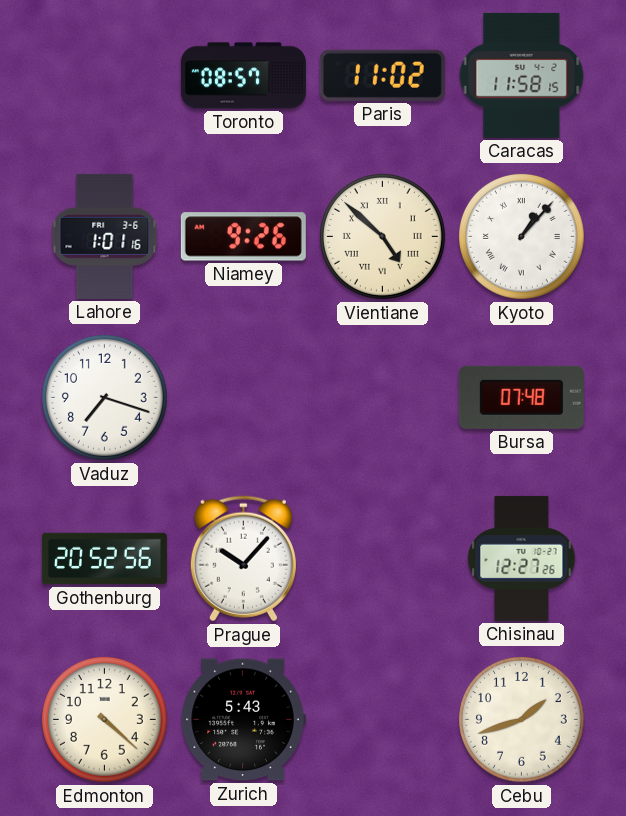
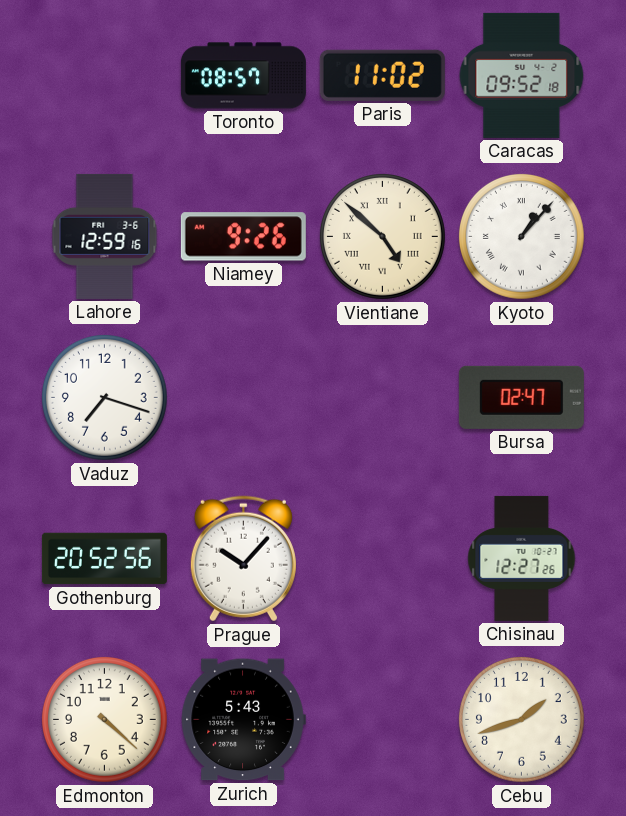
Caracas: 11:58 -> 09:52 (522, 75)
Lahore: 1:01 -> 12:59 (105, 236)
Bursa: 07:48 -> 02:47 (521, 397)
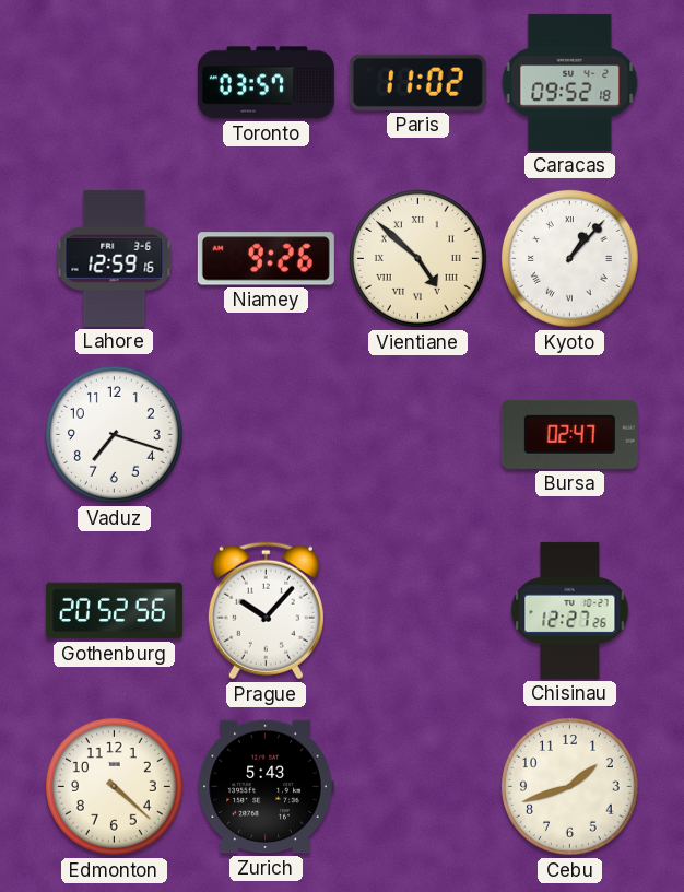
Toronto: 08:57 -> 03:57 (266, 83)
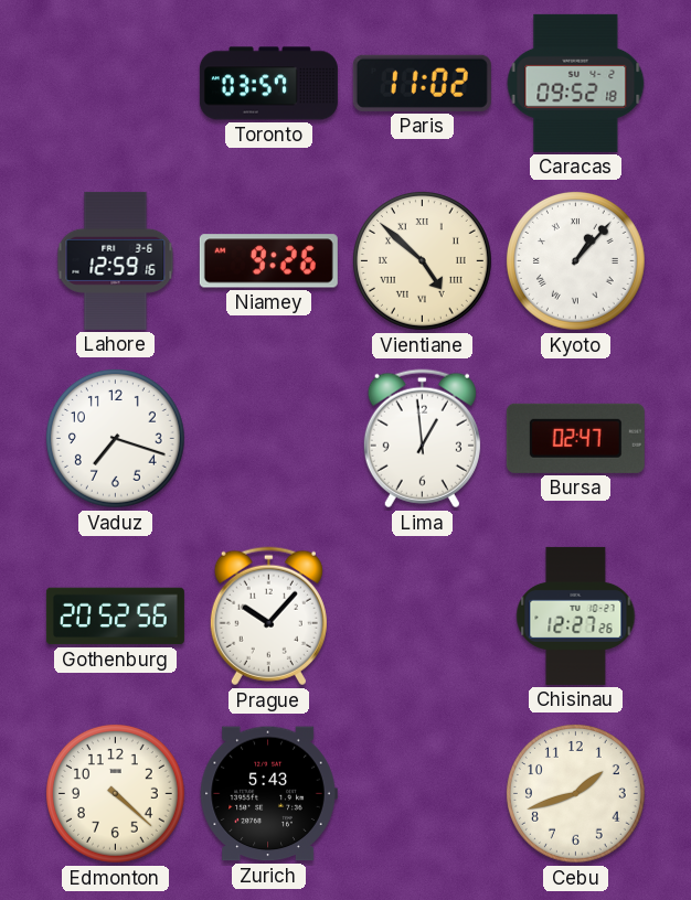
Lima: none -> 12:59 (422, 439)
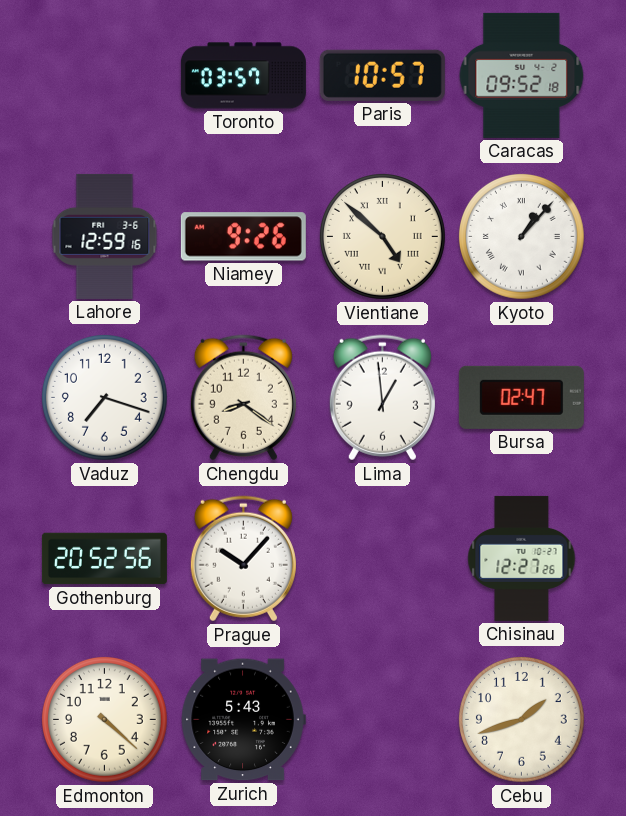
Paris: 11:02 -> 10:57 (382, 75)
Chengdu: none -> 8:21 (243, 398)
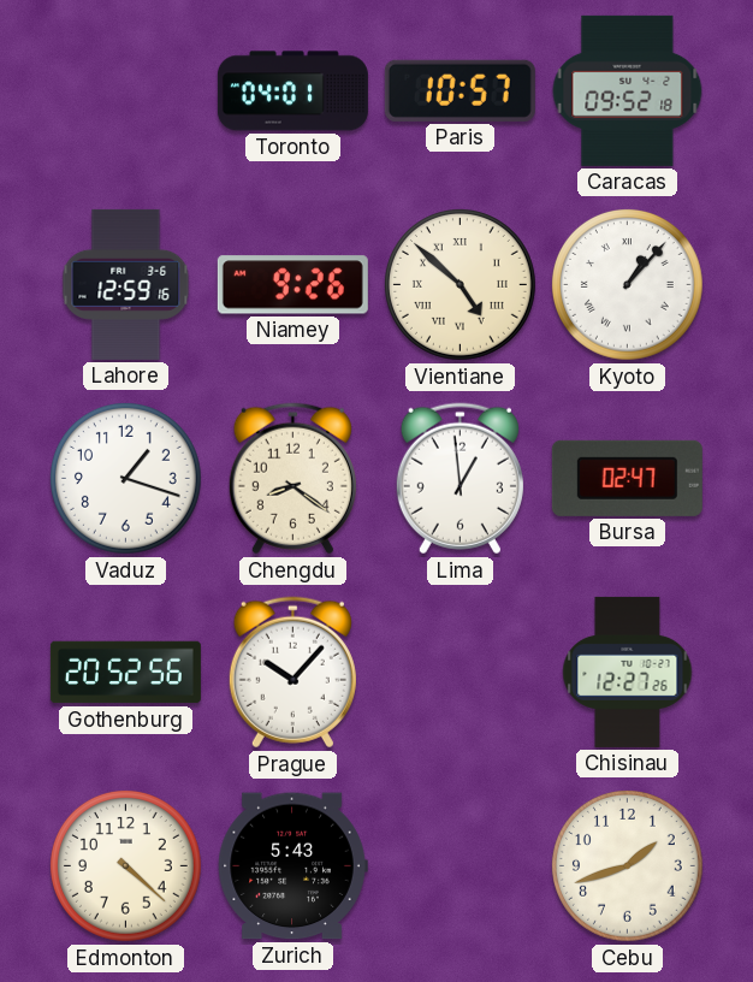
Toronto: 03:57 -> 04:01 (292, 91)
Vaduz: 7:18 -> 1:18 (125, 478)
